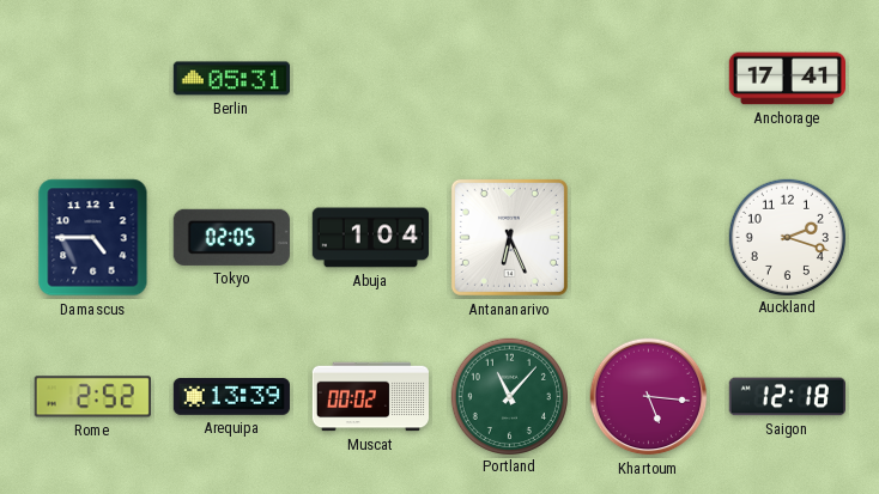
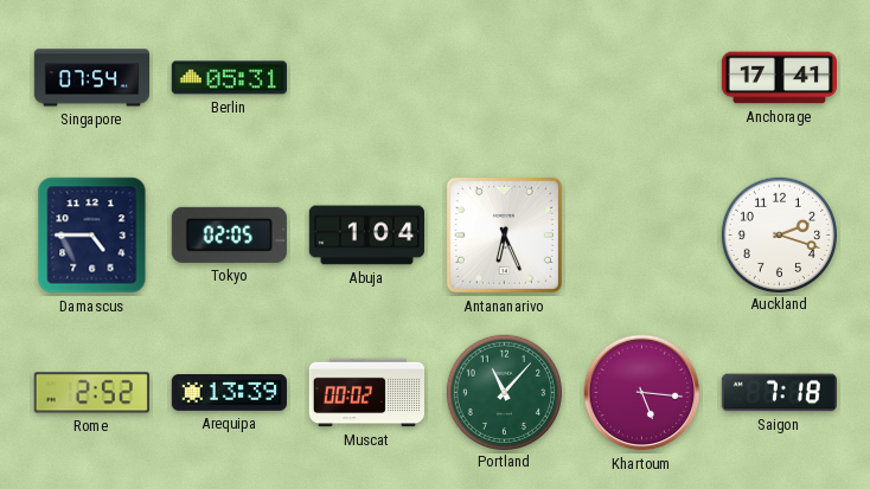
Singapore: none -> 07:54 (91, 78)
Saigon: 12:18 -> 7:18 (779, 393)
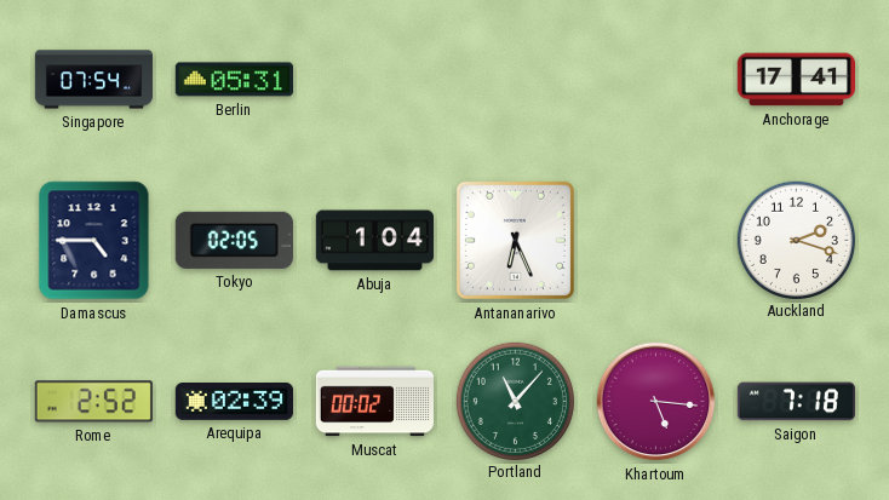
Arequipa: 13:39 -> 02:39 (234, 402)
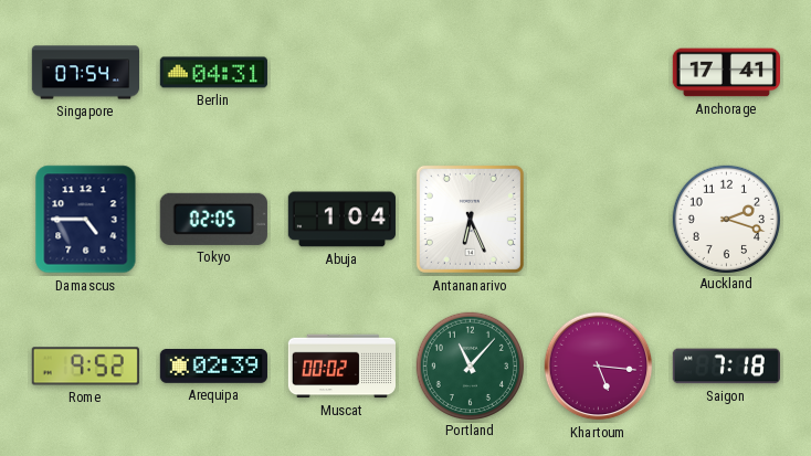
Berlin: 05:31 -> 04:31 (213, 73)
Rome: 2:52 -> 9:52 (85, 367)
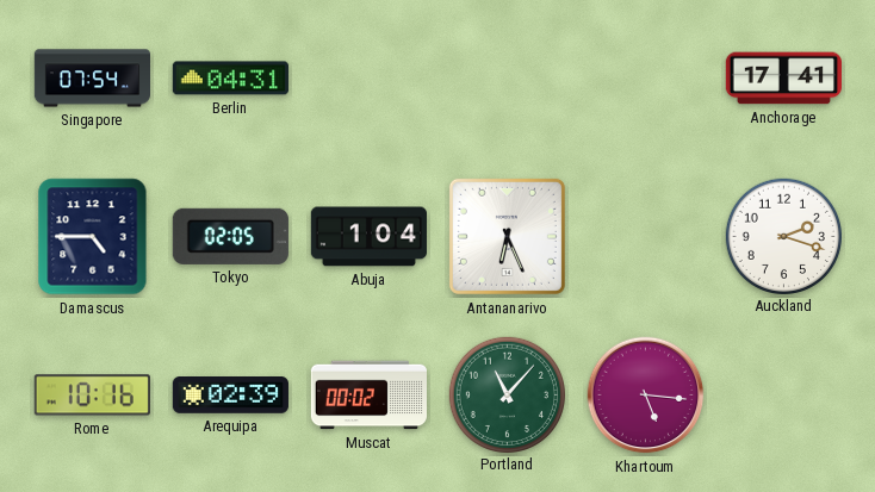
Rome: 9:52 -> 10:16 (92, 396)
Saigon: 7:18 -> none (726, 367)
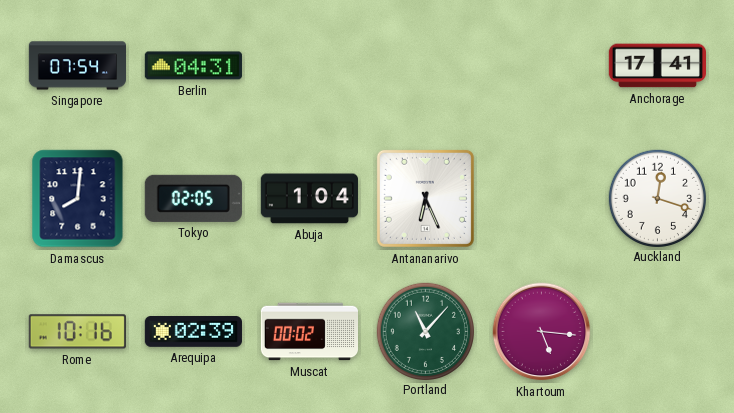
Damascus: 4:45 -> 8:01 (78, 199)
Auckland: 2:18 -> 12:18 (657, 198)
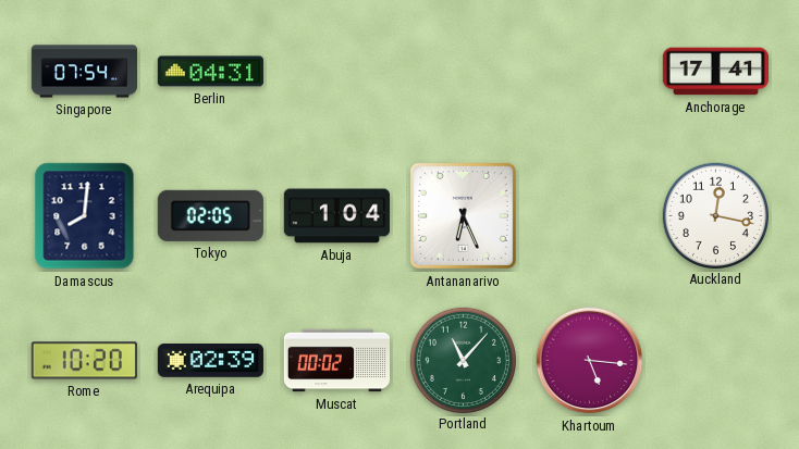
Auckland: 12:18 -> 12:17 (715, 215)
Rome: 10:16 -> 10:20 (84, 361)
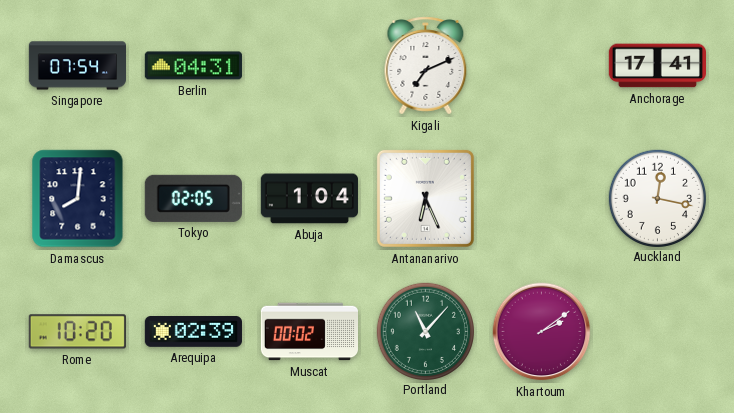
Kigali: none -> 7:11 (426, 66)
Khartoum: 5:16 -> 2:09 (542, 332)
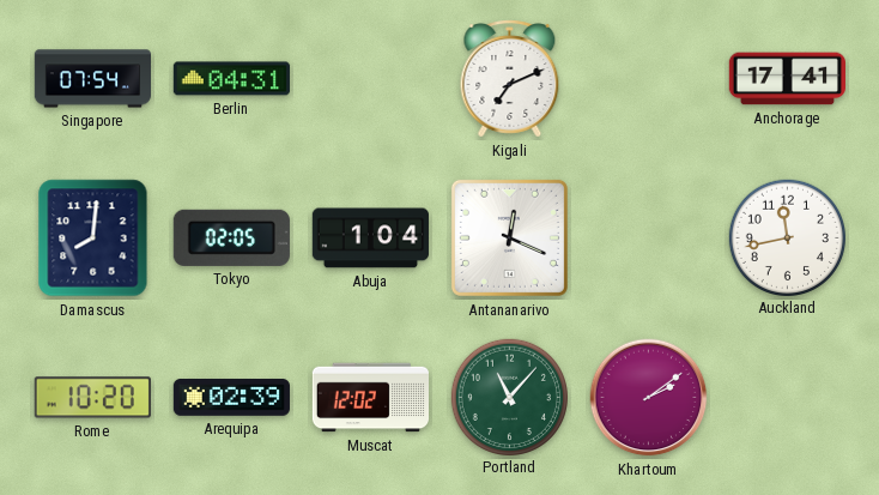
Antananarivo: 6:26 -> 12:19 (509, 237)
Auckland: 12:17 -> 11:43 (787, 237)
Muscat: 00:02 -> 12:02 (370, 398)
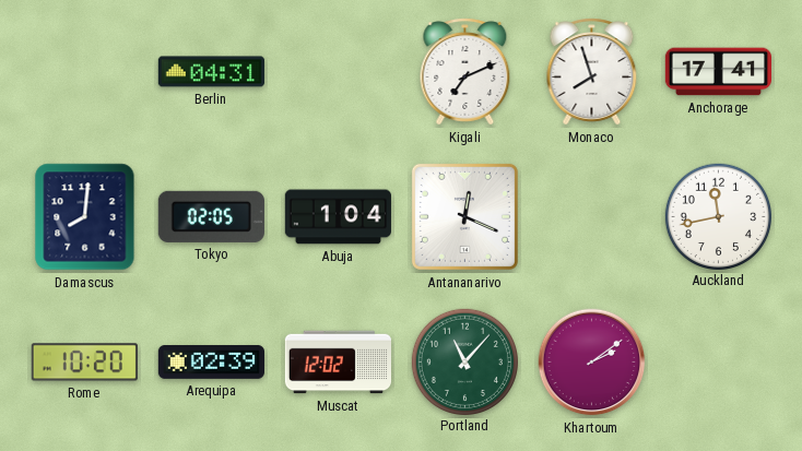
Singapore: 07:54 -> none (92, 79)
Monaco: none -> 7:57 (592, 72)
